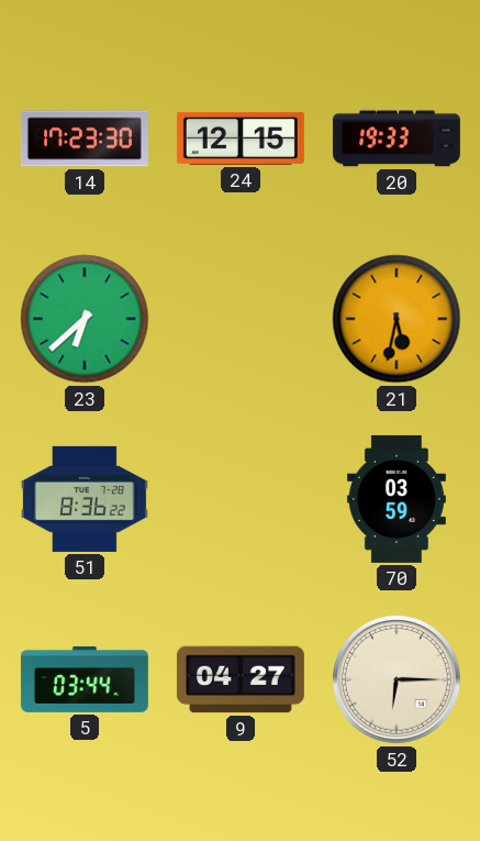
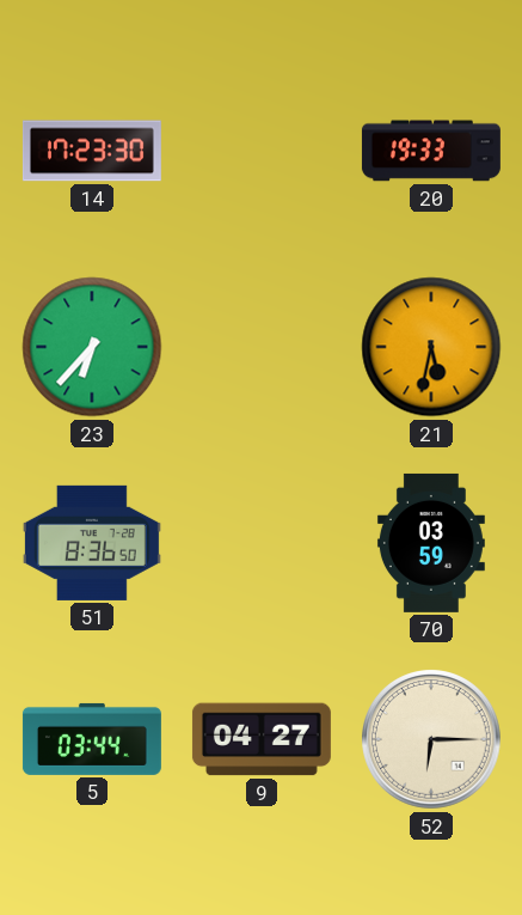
24: 12:15 -> none (241, 139)
23: 6:38 -> 6:37 (92, 347)
51: 8:36:22 -> 8:36:50 (92, 543)
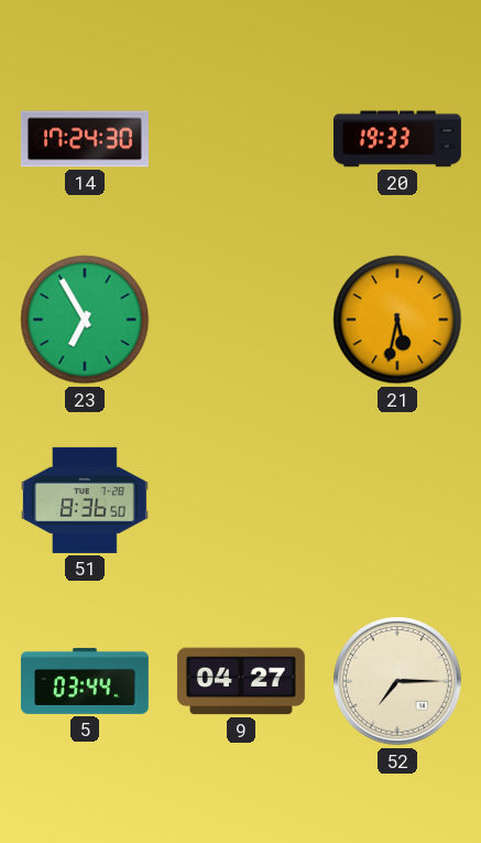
14: 17:23 -> 17:24 (85, 139)
23: 6:37 -> 6:55 (85, 320)
70: 03:59 -> none (431, 543)
52: 6:15 -> 7:15 (398, 682)
